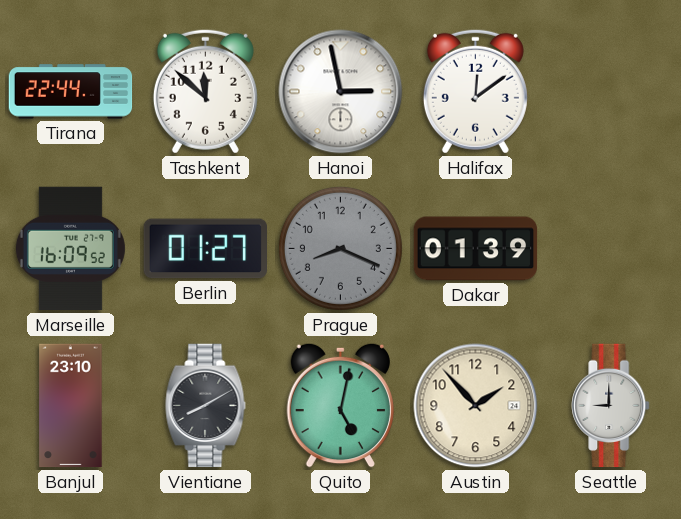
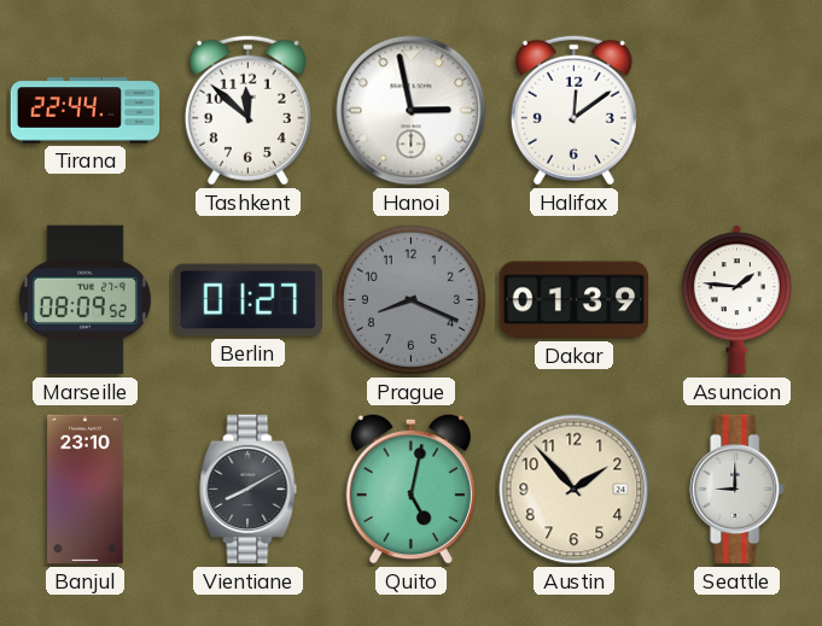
Marseille: 16:09 -> 08:09 (84, 300)
Asuncion: none -> 1:46 (736, 300)
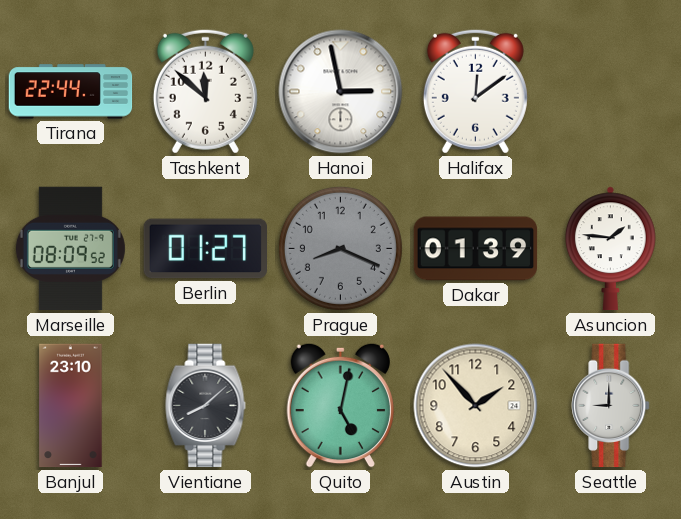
Vientiane: 8:10 -> 8:08 (206, 406)
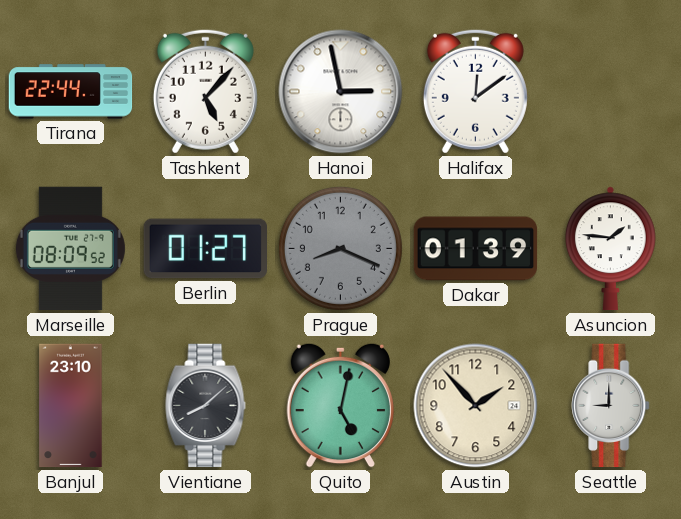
Tashkent: 11:52 -> 5:07 (205, 91)
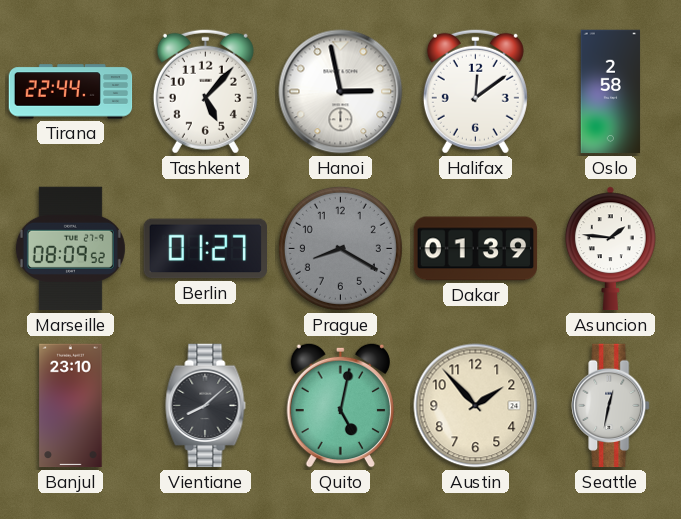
Oslo: none -> 2:58 (611, 92)
Prague: 8:19 -> 8:20 (340, 248)
Seattle: 9:00 -> 12:32 (611, 406)
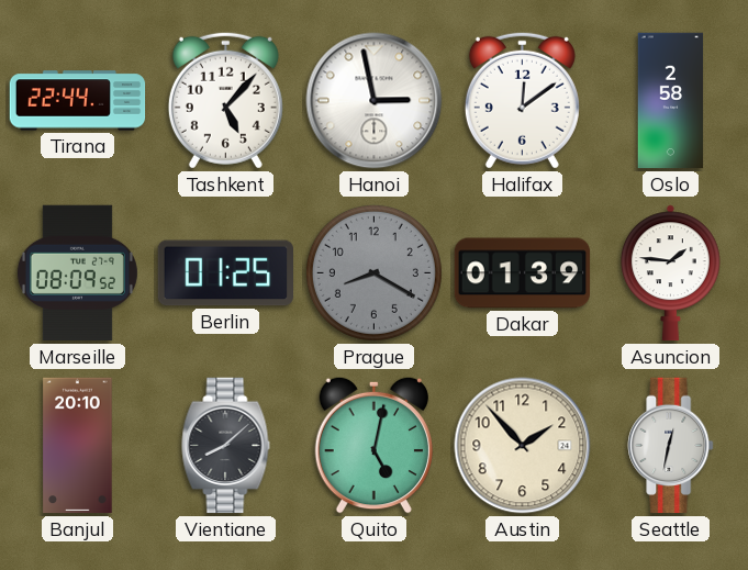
Berlin: 01:27 -> 01:25 (225, 273)
Banjul: 23:10 -> 20:10 (78, 446)
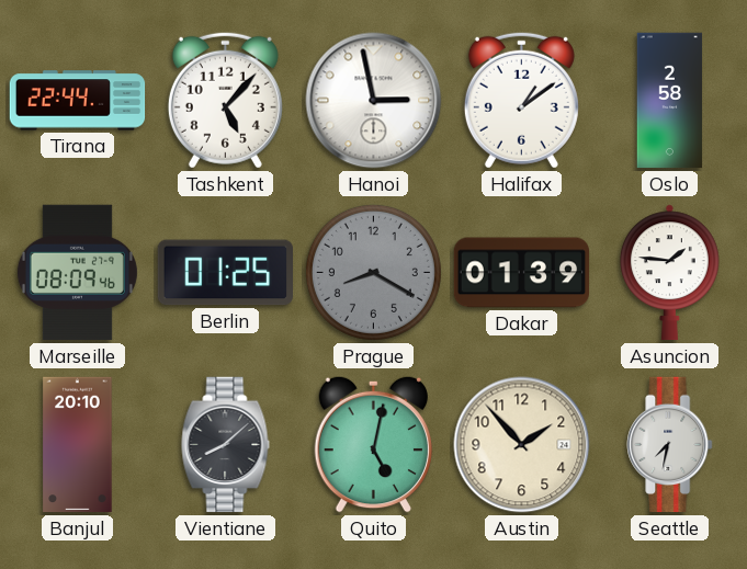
Halifax: 12:09 -> 1:09 (521, 100)
Marseille: 08:09:52 -> 08:09:46 (77, 273)
Seattle: 12:32 -> 7:32 (670, 445)
